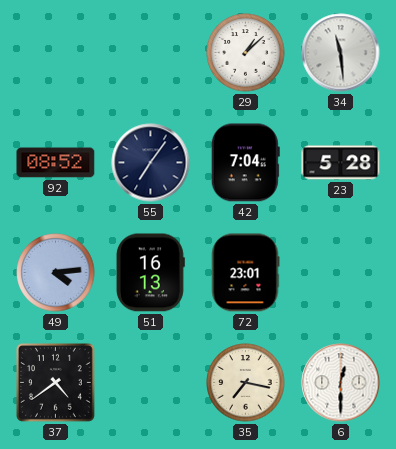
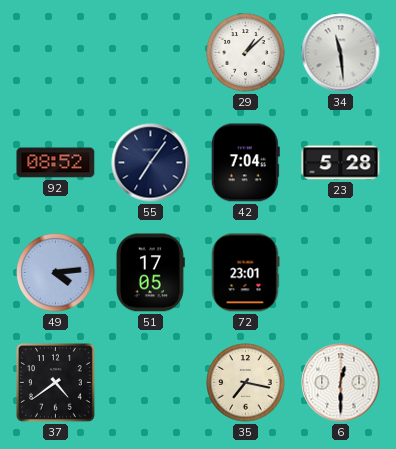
51: 16:13 -> 17:05 (150, 273)
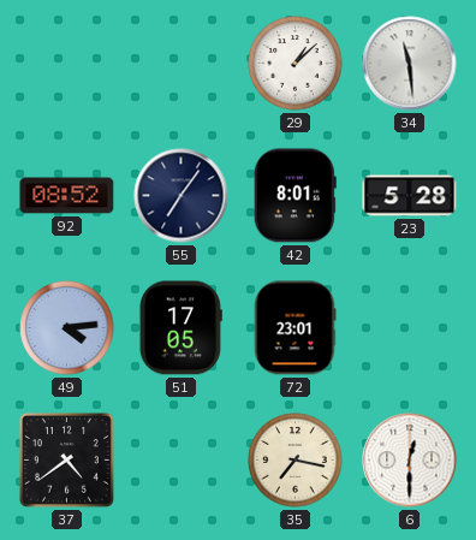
42: 7:04 -> 8:01 (294, 196)
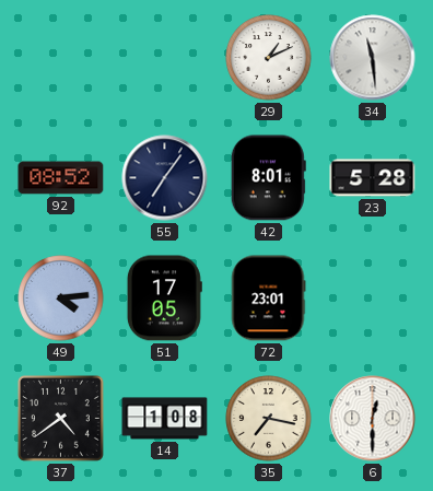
29: 1:08 -> 1:11 (269, 58)
14: none -> 1:08 (165, 419)
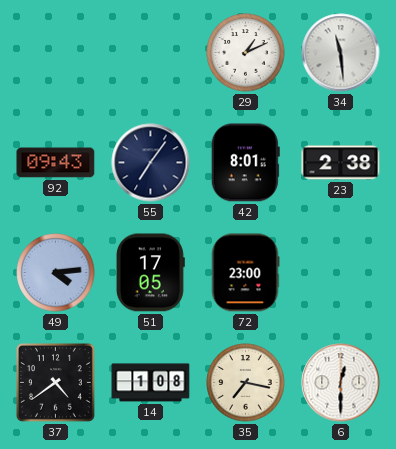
92: 08:52 -> 09:43 (56, 163)
23: 5:28 -> 2:38 (341, 163)
72: 23:01 -> 23:00 (245, 273)
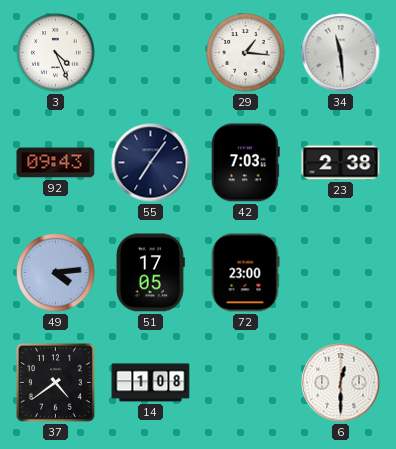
3: none -> 4:26 (56, 53)
29: 1:11 -> 1:16 (246, 53)
42: 8:01 -> 7:03 (245, 163)
35: 7:17 -> none (246, 383)
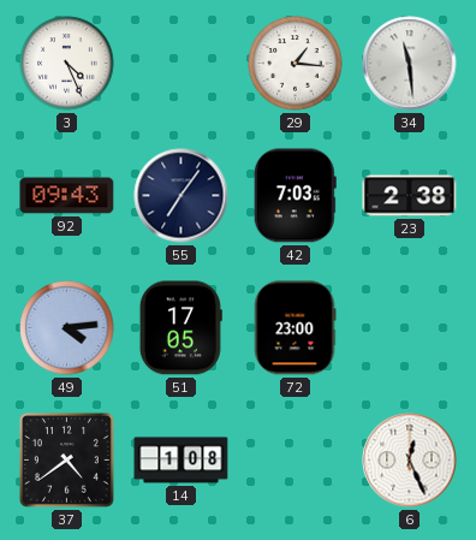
6: 12:30 -> 12:26 (410, 461)
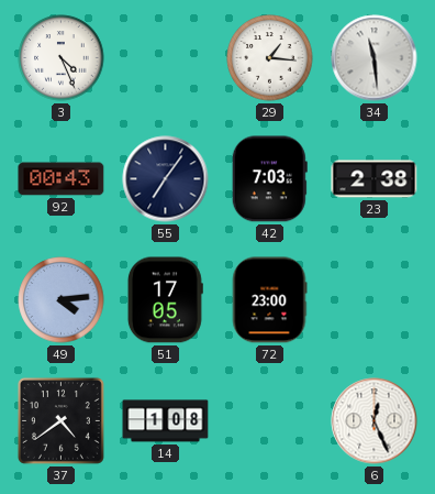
92: 09:43 -> 00:43 (62, 179)
